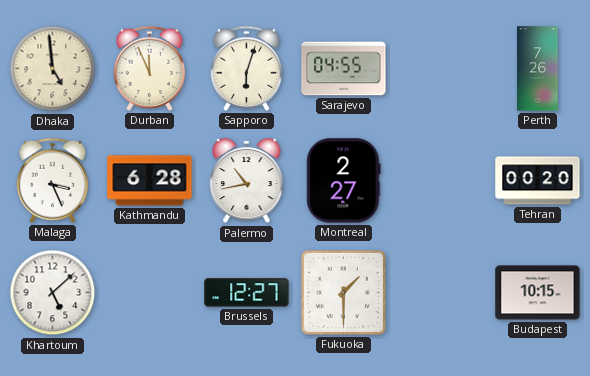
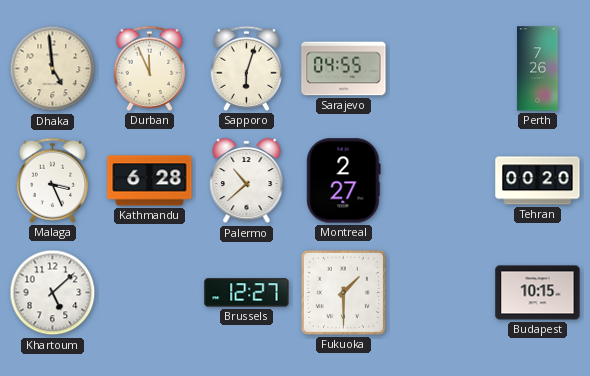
Palermo: 10:43 -> 10:38 (247, 181)
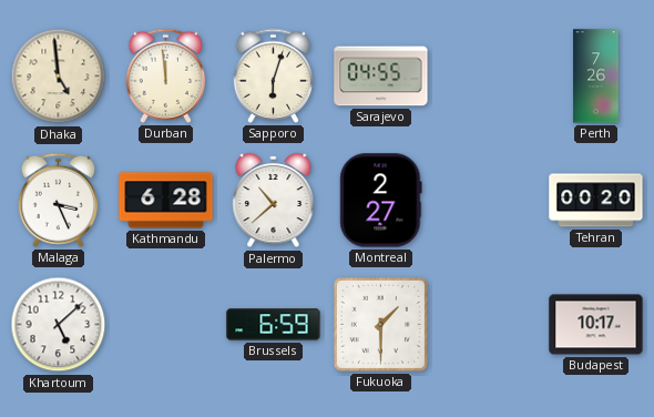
Durban: 11:56 -> 11:59 (166, 75)
Brussels: 12:27 -> 6:59 (274, 325)
Budapest: 10:15 -> 10:17 (596, 325)
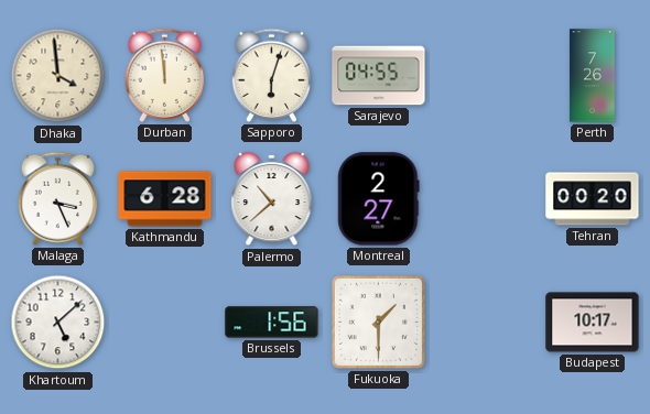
Dhaka: 4:59 -> 3:59 (58, 76)
Brussels: 6:59 -> 1:56 (272, 323)
